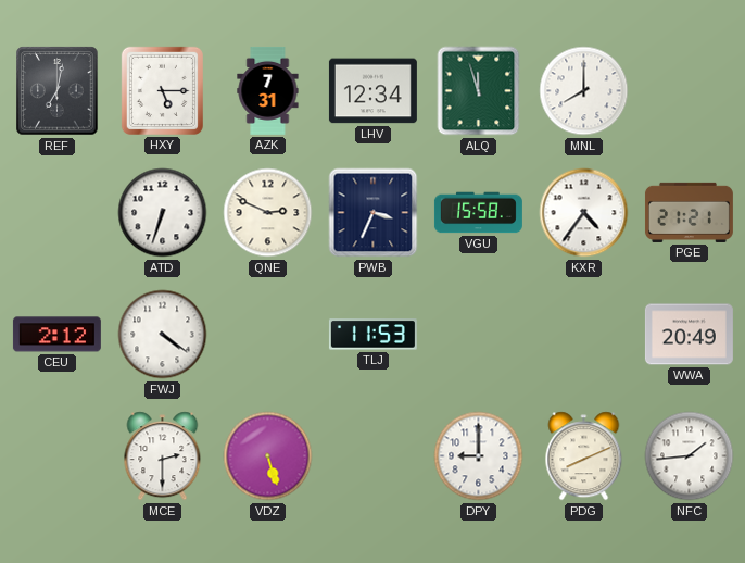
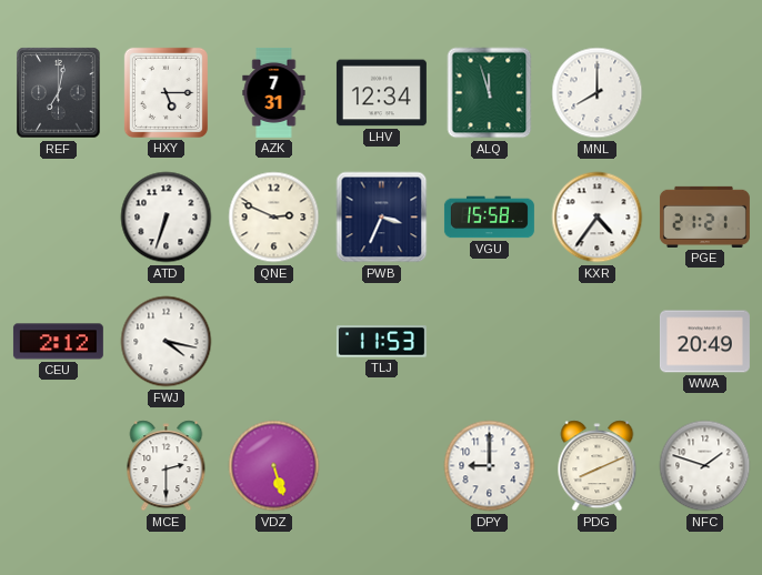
FWJ: 4:21 -> 4:17 (167, 342)
NFC: 1:44 -> 1:48 (705, 466)
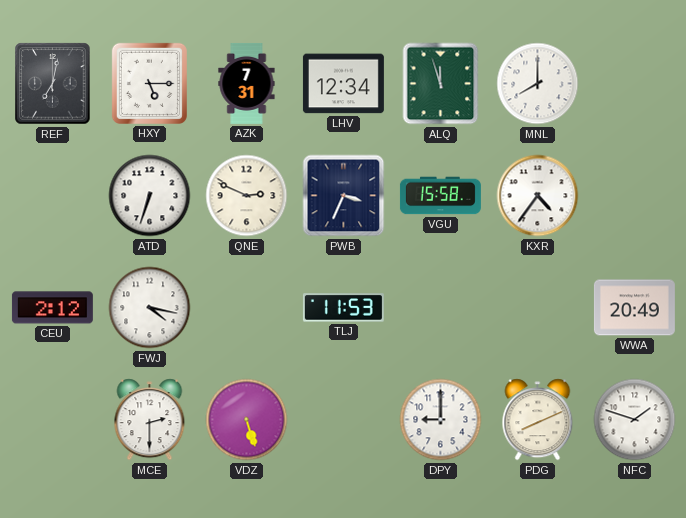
PGE: 21:21 -> none (704, 216)
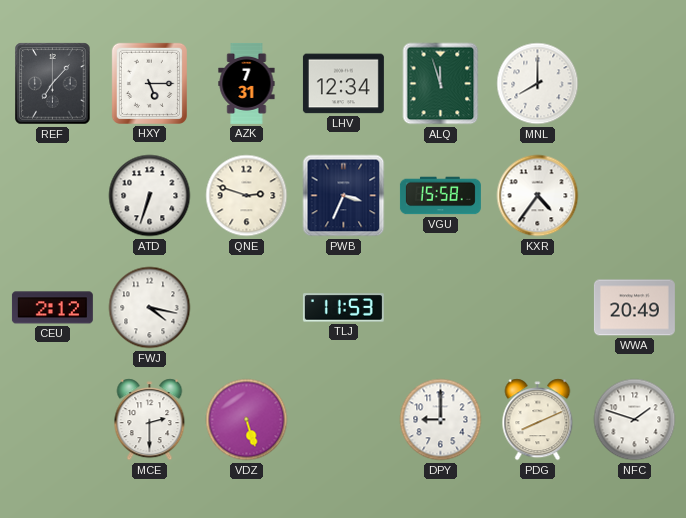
REF: 7:02 -> 7:07 (53, 84)
QNE: 2:49 -> 2:48 (247, 196)
